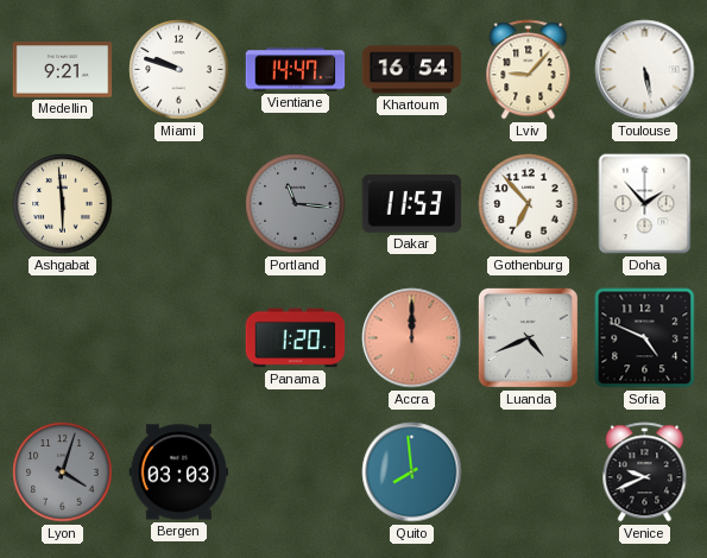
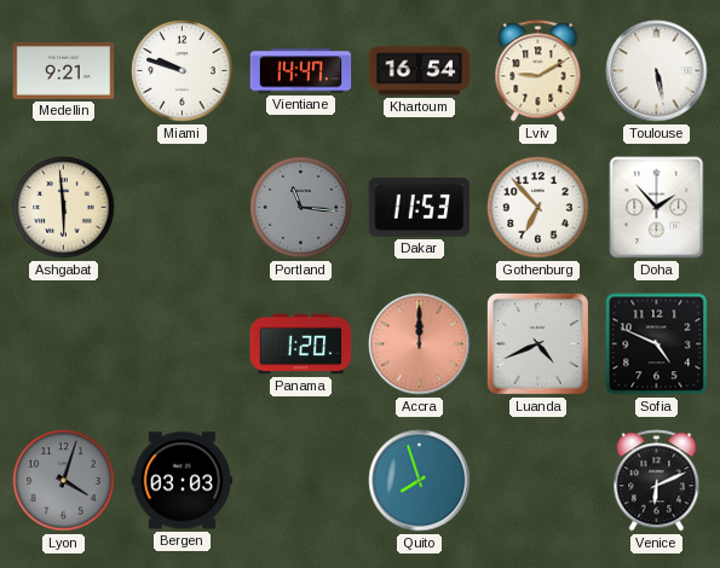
Lviv: 9:07 -> 9:10 (538, 71)
Quito: 7:59 -> 7:57 (420, 481)
Venice: 9:41 -> 6:11 (657, 481)
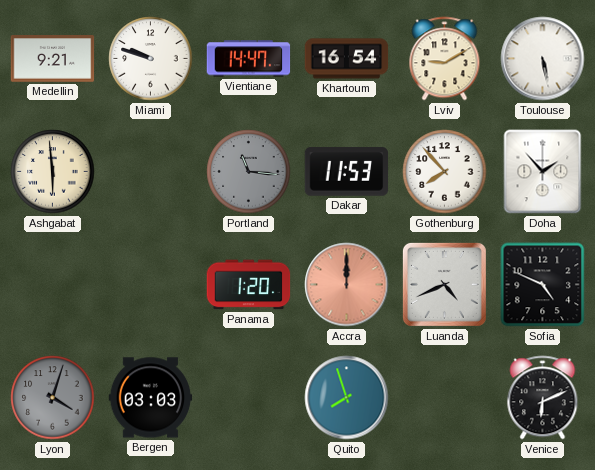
Gothenburg: 6:53 -> 7:53 (445, 172)
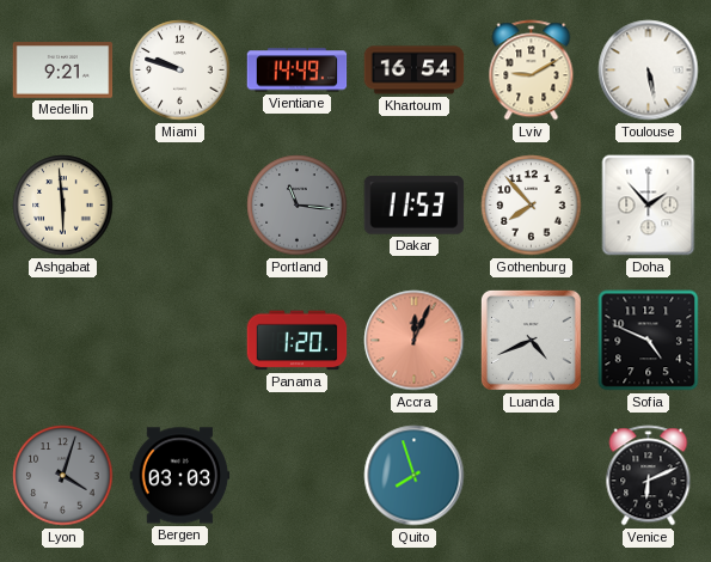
Vientiane: 14:47 -> 14:49 (298, 71)
Accra: 12:00 -> 12:04 (415, 341)
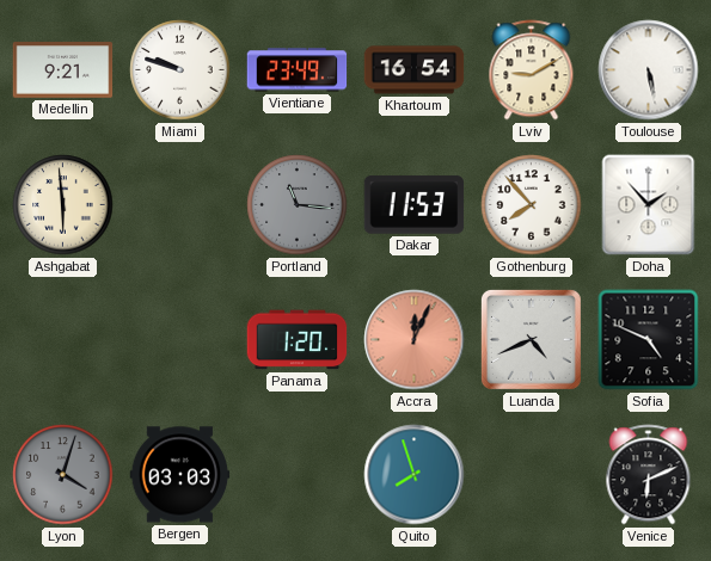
Vientiane: 14:49 -> 23:49 (298, 70)
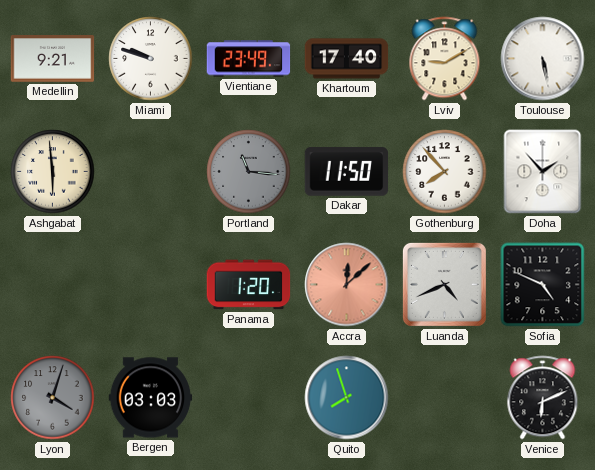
Khartoum: 16:54 -> 17:40 (347, 59)
Dakar: 11:53 -> 11:50 (347, 172)
Accra: 12:04 -> 12:08 (347, 285)
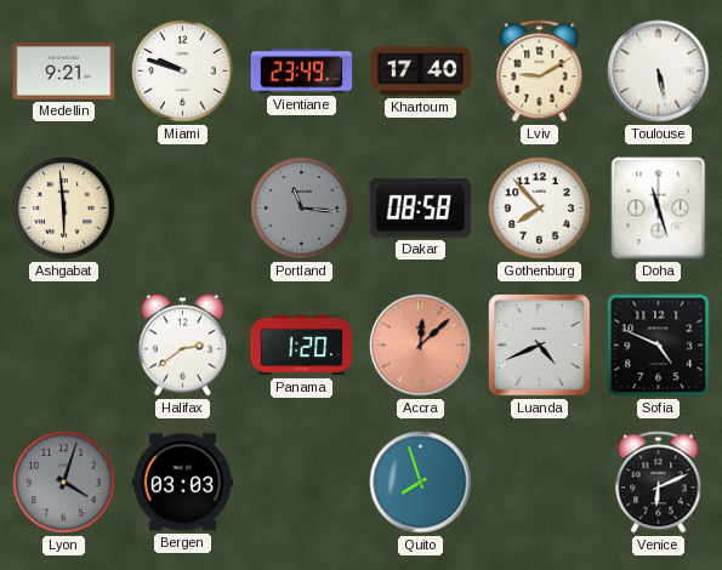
Dakar: 11:50 -> 08:58 (421, 209)
Doha: 1:53 -> 11:27 (659, 209)
Halifax: none -> 2:39 (182, 346)
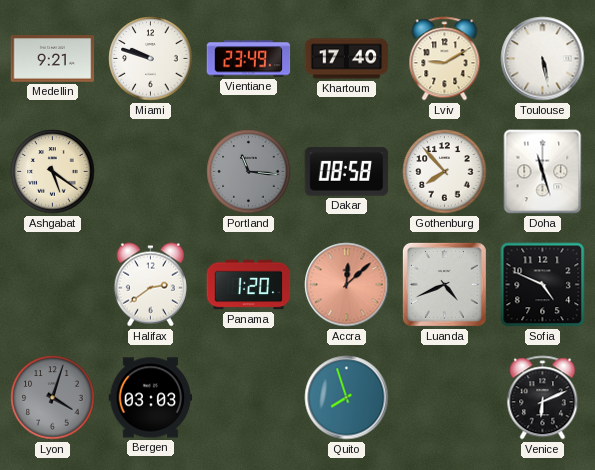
Ashgabat: 5:59 -> 5:21 (53, 172)
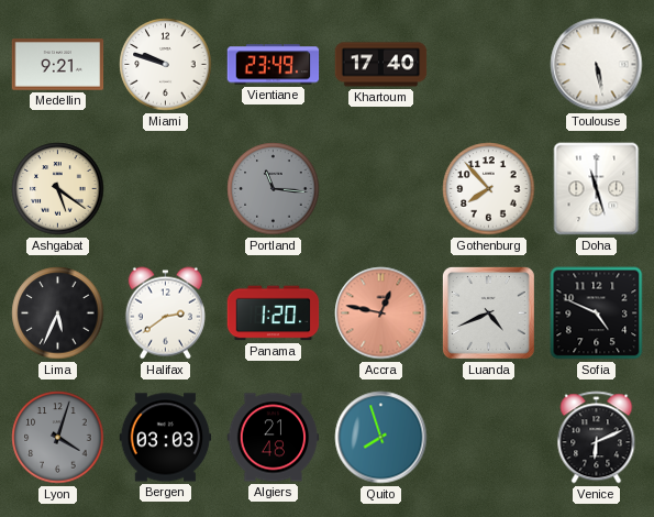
Lviv: 9:10 -> none (445, 59)
Dakar: 08:58 -> none (347, 172)
Lima: none -> 5:34 (58, 313)
Accra: 12:08 -> 12:47 (381, 313)
Algiers: none -> 21:48 (274, 438)
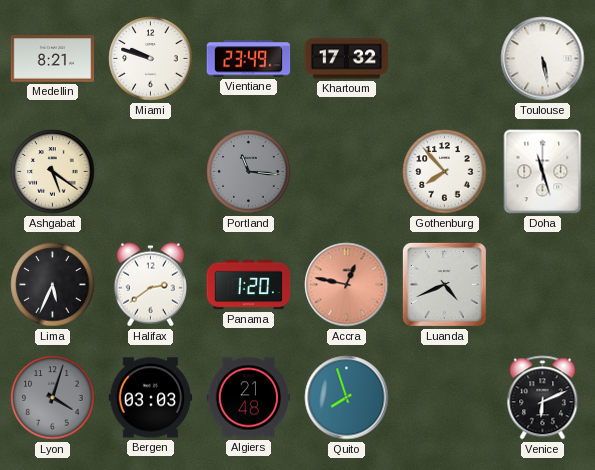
Medellin: 9:21 -> 8:21 (53, 59)
Khartoum: 17:40 -> 17:32 (347, 59)
Sofia: 4:49 -> none (597, 313)
